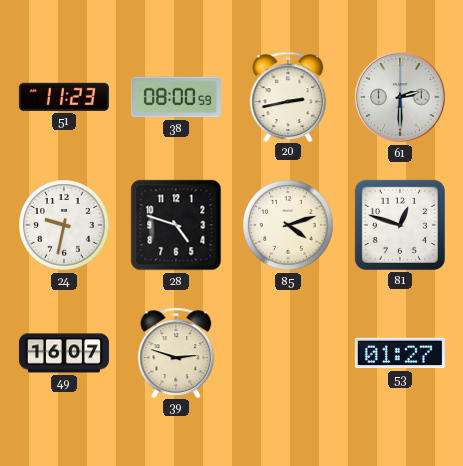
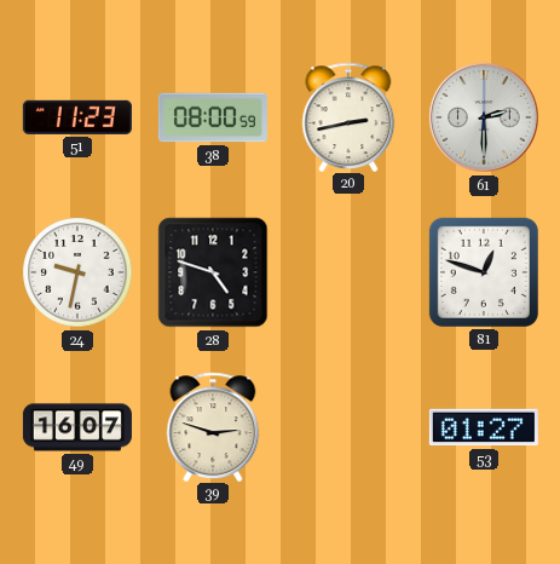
85: 4:12 -> none (288, 225)
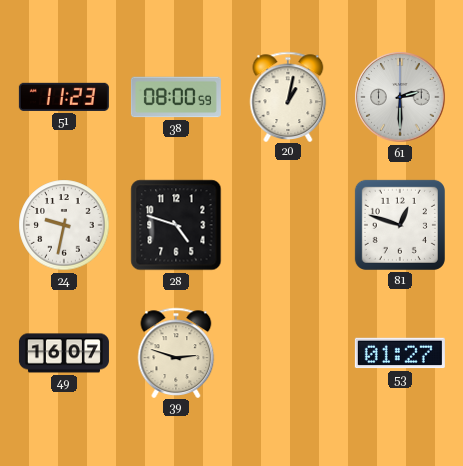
20: 2:43 -> 1:02 (288, 96)
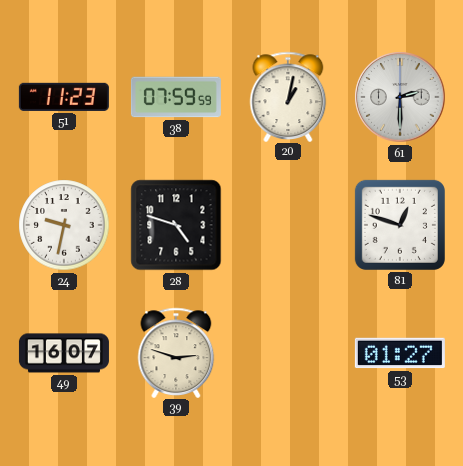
38: 08:00 -> 07:59 (176, 97)
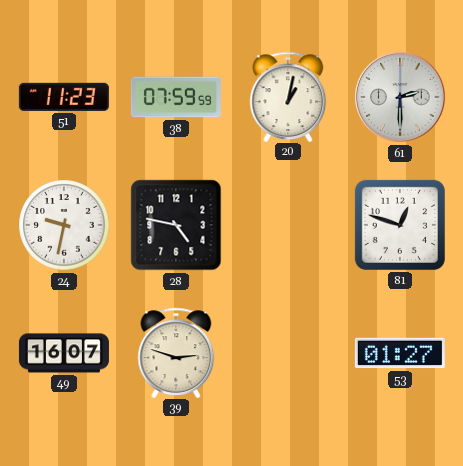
28: 4:48 -> 4:47 (176, 225)
